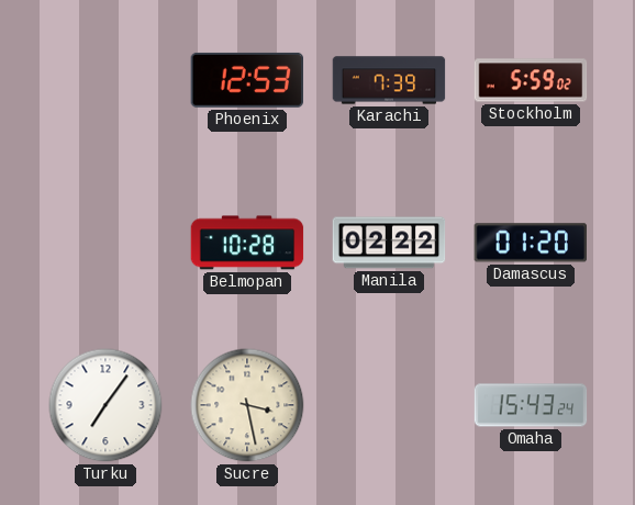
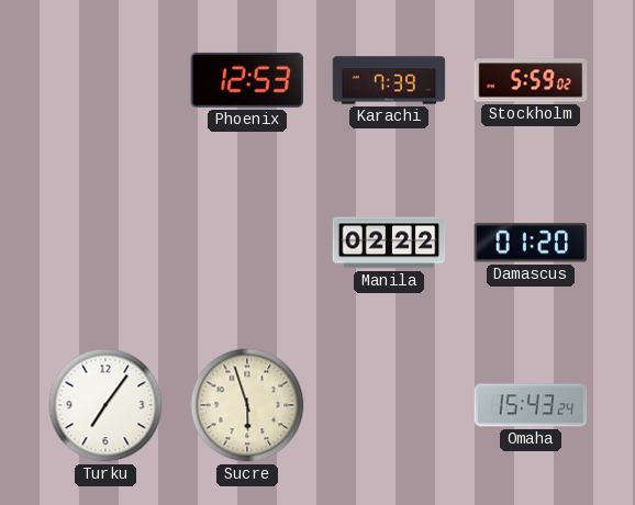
Belmopan: 10:28 -> none (247, 243)
Sucre: 3:28 -> 5:57 (247, 405)
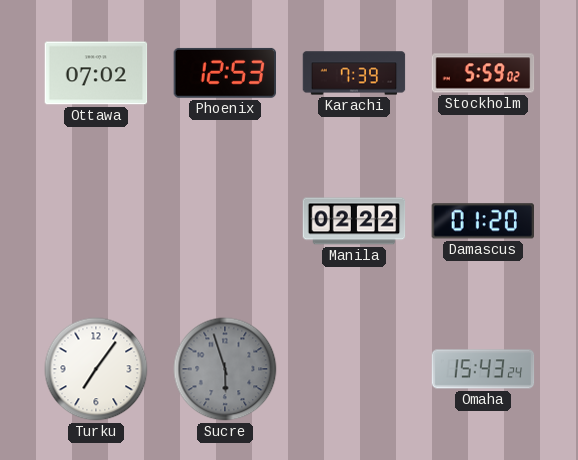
Ottawa: none -> 07:02 (96, 73)
Sucre dial: cream -> grey (225, 369)
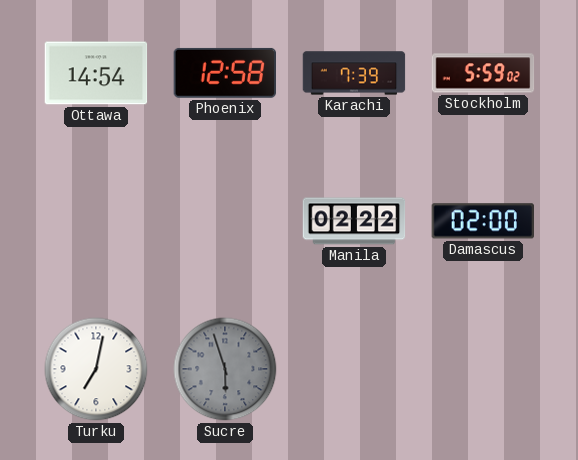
Ottawa: 07:02 -> 14:54 (96, 73)
Phoenix: 12:53 -> 12:58 (224, 73)
Damascus: 01:20 -> 02:00 (482, 221)
Turku: 7:06 -> 7:02 (96, 369)
Omaha: 15:43 -> none (483, 369)
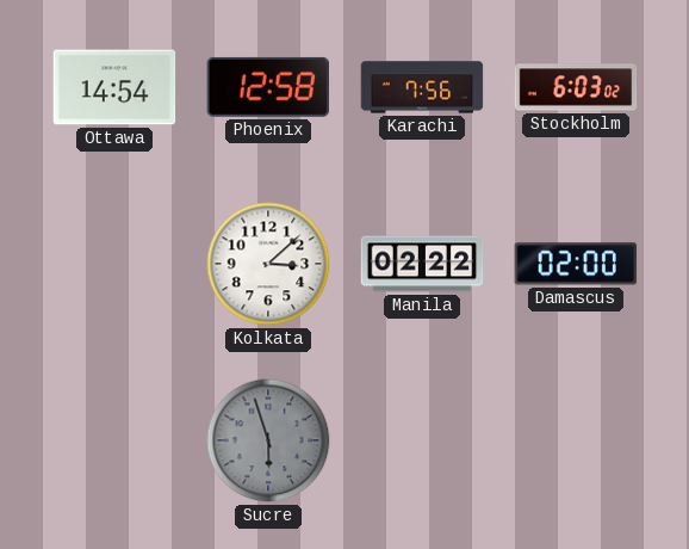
Karachi: 7:39 -> 7:56 (422, 87)
Stockholm: 5:59 -> 6:03 (576, 87)
Kolkata: none -> 3:08 (268, 264)
Turku: 7:02 -> none (96, 369)
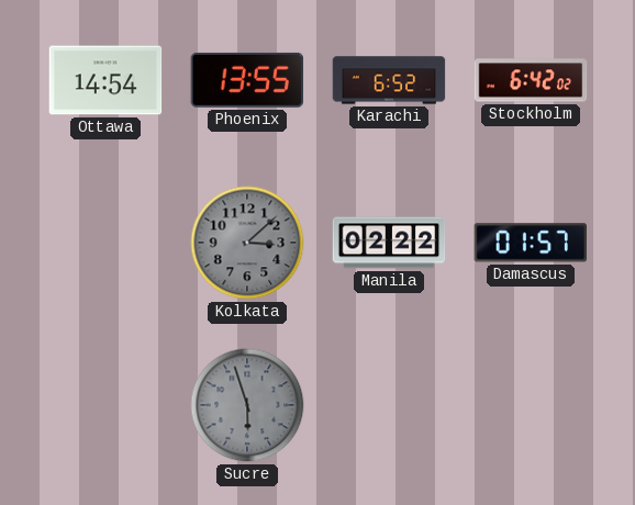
Phoenix: 12:58 -> 13:55 (246, 80)
Karachi: 7:56 -> 6:52 (389, 80)
Stockholm: 6:03 -> 6:42 (531, 80)
Kolkata dial: white -> grey (247, 243)
Damascus: 02:00 -> 01:57 (530, 243)
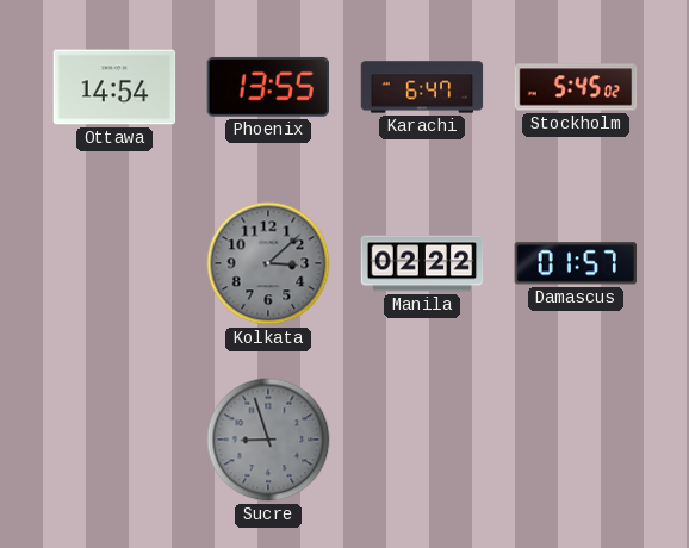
Karachi: 6:52 -> 6:47 (422, 87)
Stockholm: 6:42 -> 5:45 (576, 87)
Sucre: 5:57 -> 8:57 (268, 440)
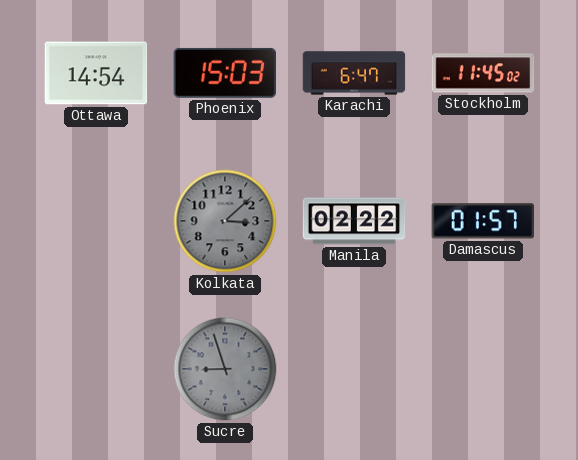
Phoenix: 13:55 -> 15:03 (224, 73)
Stockholm: 5:45 -> 11:45 (483, 73)
